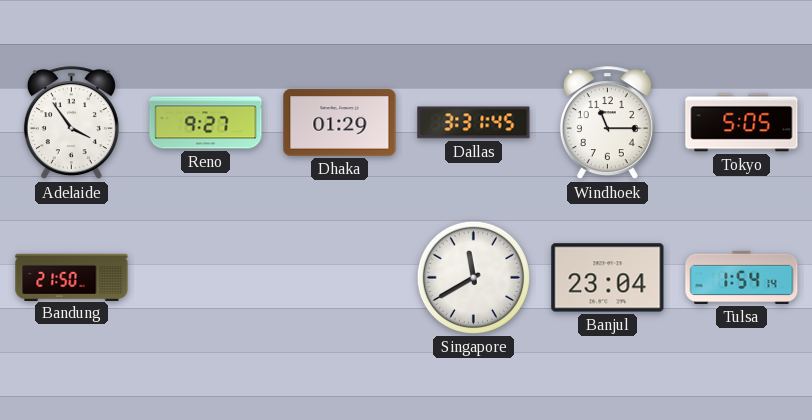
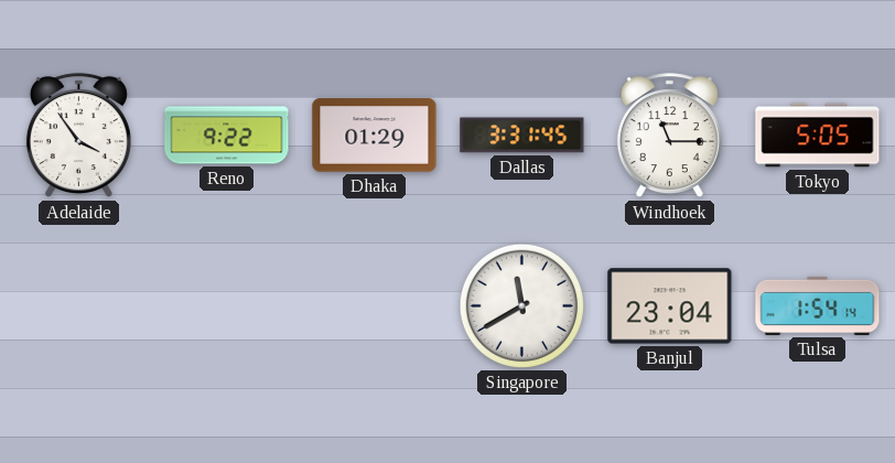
Reno: 9:27 -> 9:22 (227, 136)
Bandung: 21:50 -> none (72, 277)
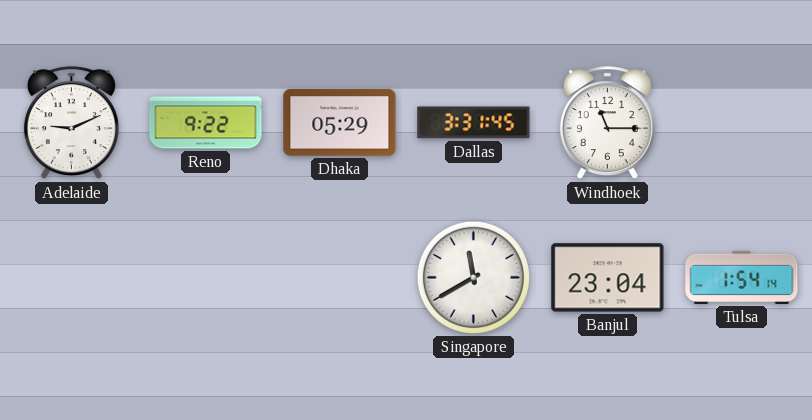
Adelaide: 3:54 -> 9:11 (71, 123)
Dhaka: 01:29 -> 05:29 (340, 123)
Tokyo: 5:05 -> none (818, 136)
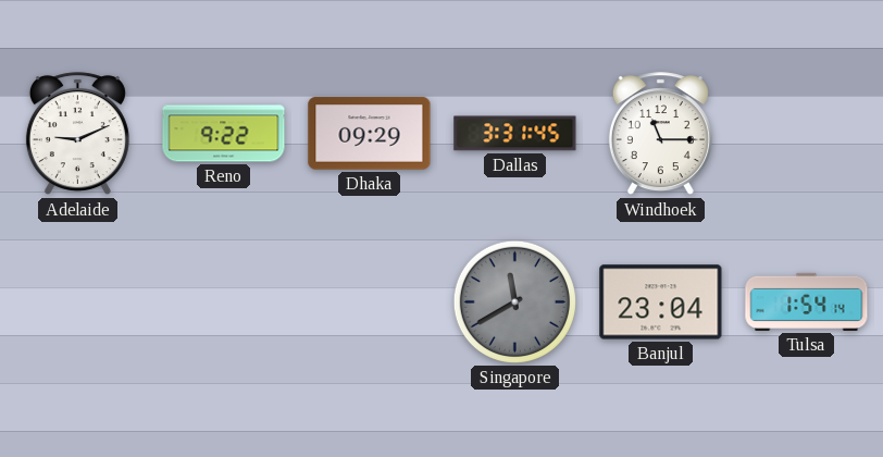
Dhaka: 05:29 -> 09:29 (370, 134)
Singapore dial: white -> grey (514, 301)
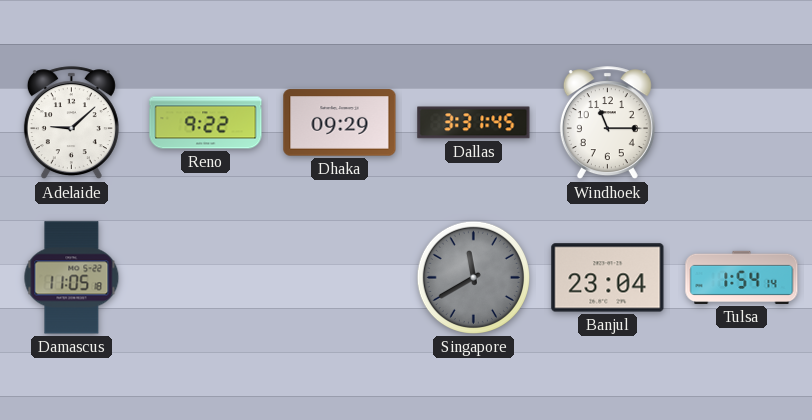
Adelaide: 9:11 -> 9:08 (71, 123)
Damascus: none -> 11:05 (72, 278)
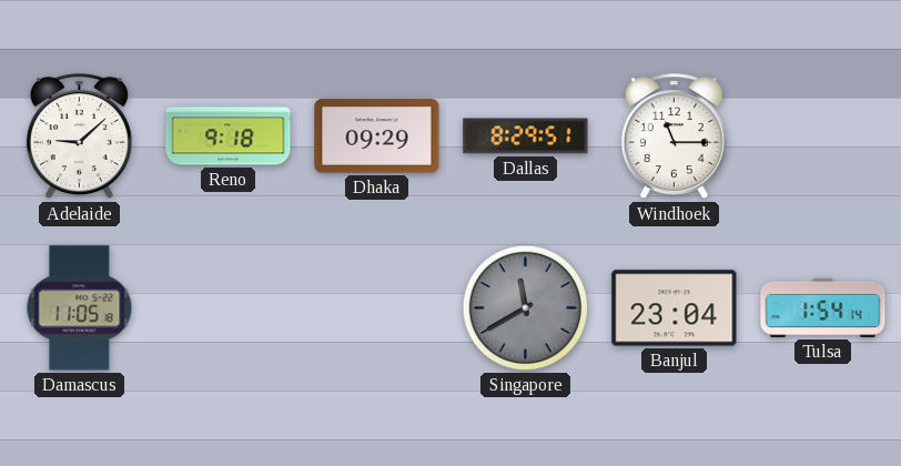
Reno: 9:22 -> 9:18 (229, 136)
Dallas: 3:31 -> 8:29 (526, 136)
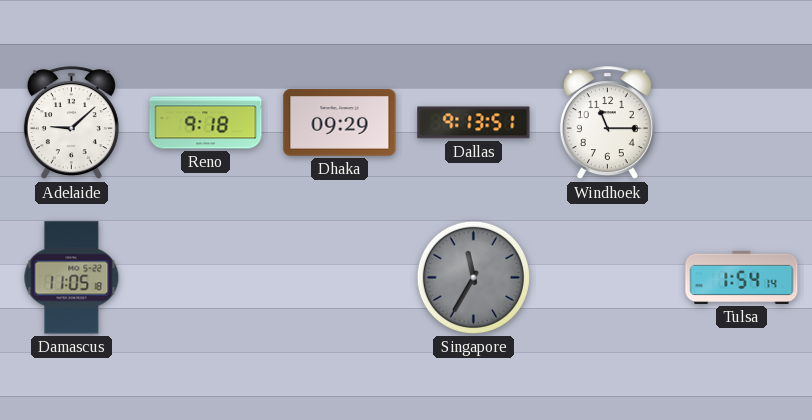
Dallas: 8:29 -> 9:13 (474, 123)
Singapore: 11:40 -> 11:35 (473, 277)
Banjul: 23:04 -> none (675, 308)
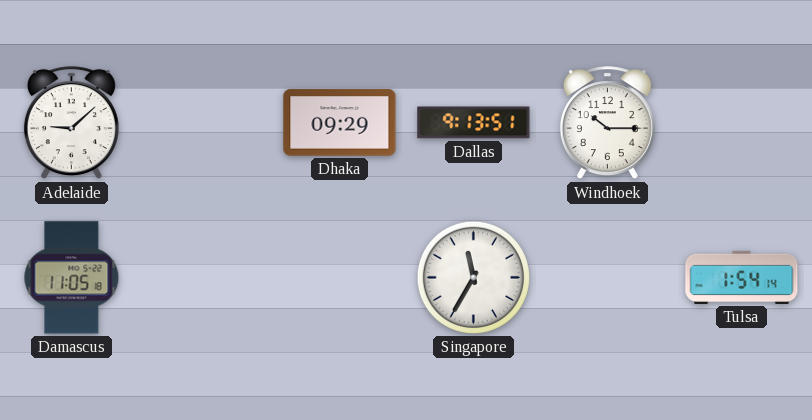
Reno: 9:18 -> none (206, 123)
Windhoek: 11:15 -> 10:15 (607, 123)
Singapore dial: grey -> white (473, 277)
